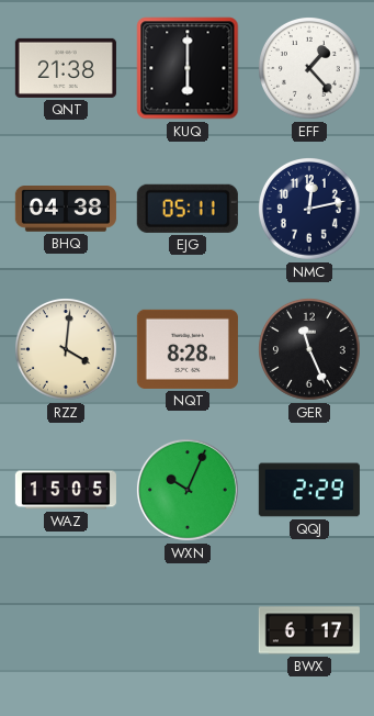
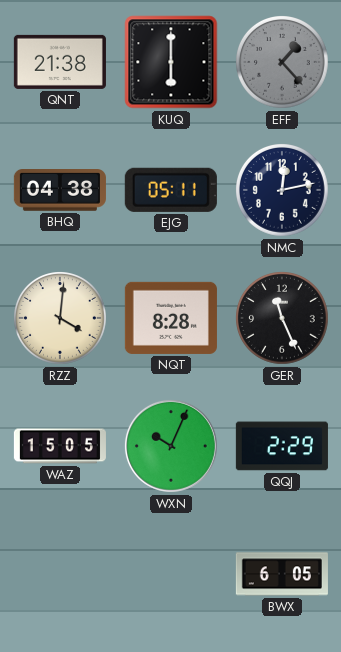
EFF dial: white -> grey (283, 63)
BWX: 6:17 -> 6:05 (282, 574)
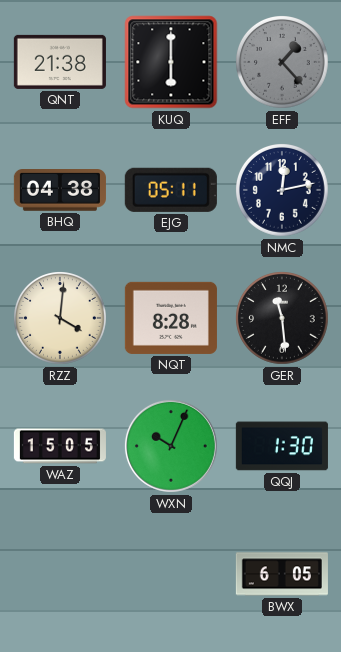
GER: 11:26 -> 11:29 (283, 319)
QQJ: 2:29 -> 1:30 (282, 446)
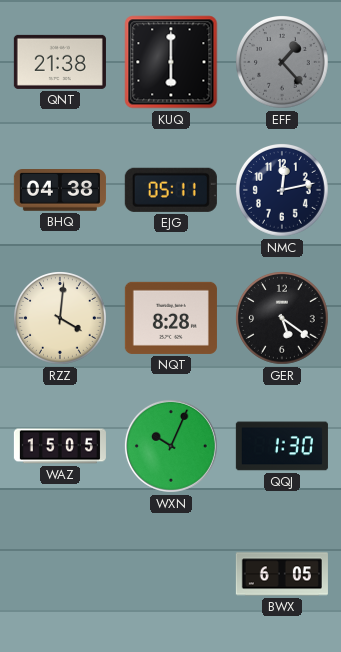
GER: 11:29 -> 5:21 (283, 319)
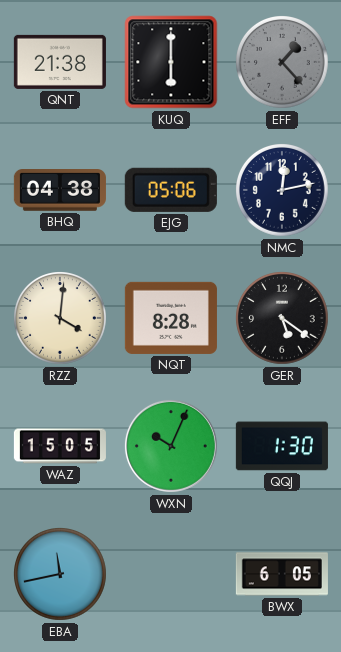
EJG: 05:11 -> 05:06 (171, 190)
EBA: none -> 11:43 (61, 575)
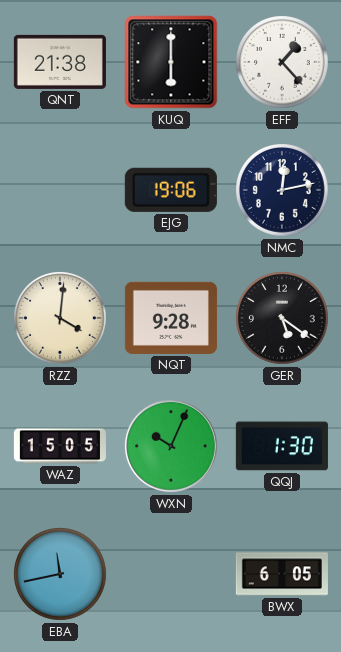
EFF dial: grey -> white (283, 63)
BHQ: 04:38 -> none (60, 190)
EJG: 05:06 -> 19:06 (171, 190)
NQT: 8:28 -> 9:28 (171, 318)
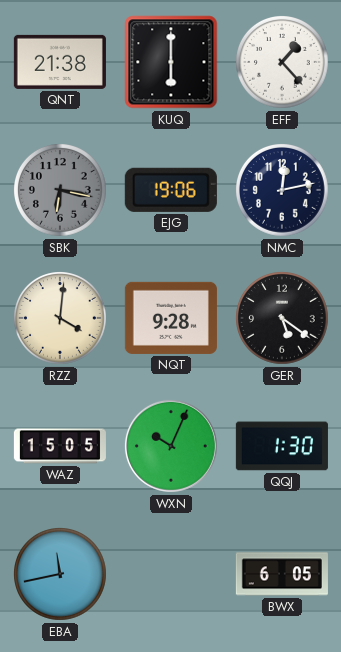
SBK: none -> 6:17 (61, 191)
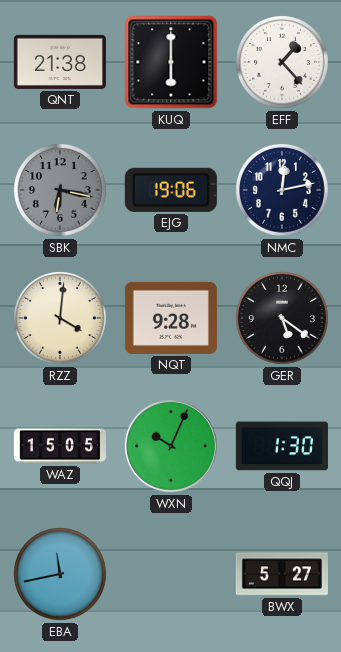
BWX: 6:05 -> 5:27 (282, 574)
